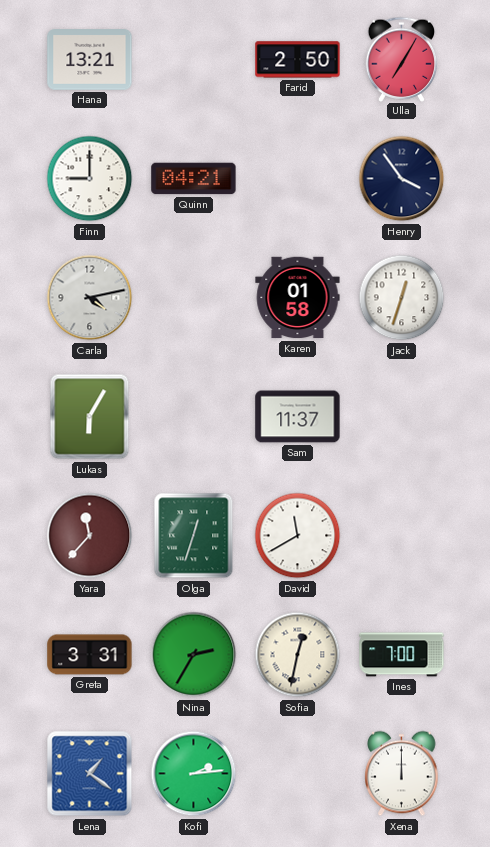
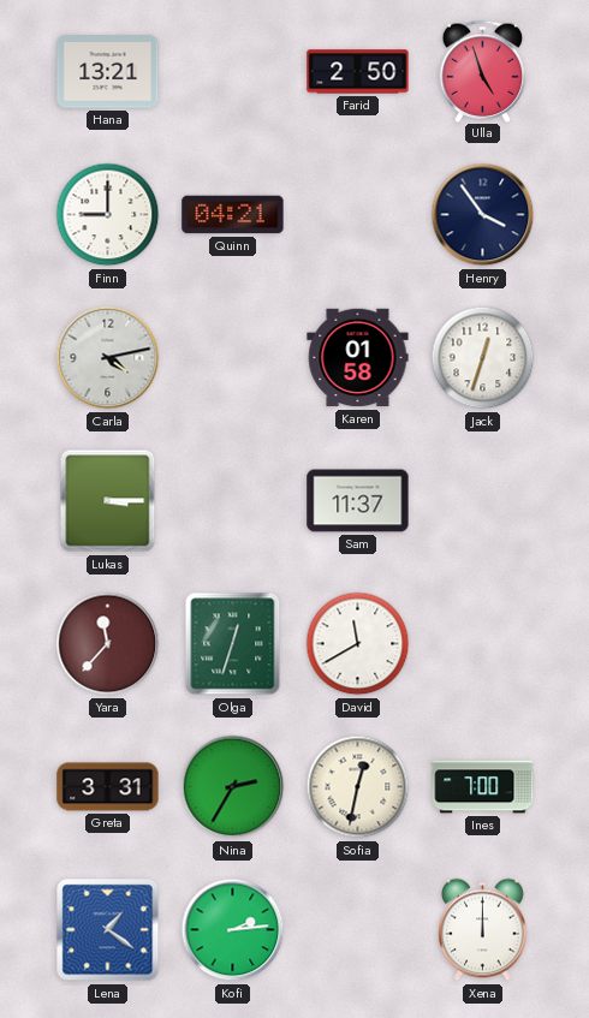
Ulla: 7:05 -> 4:57 (483, 71)
Lukas: 6:05 -> 3:15 (108, 501)
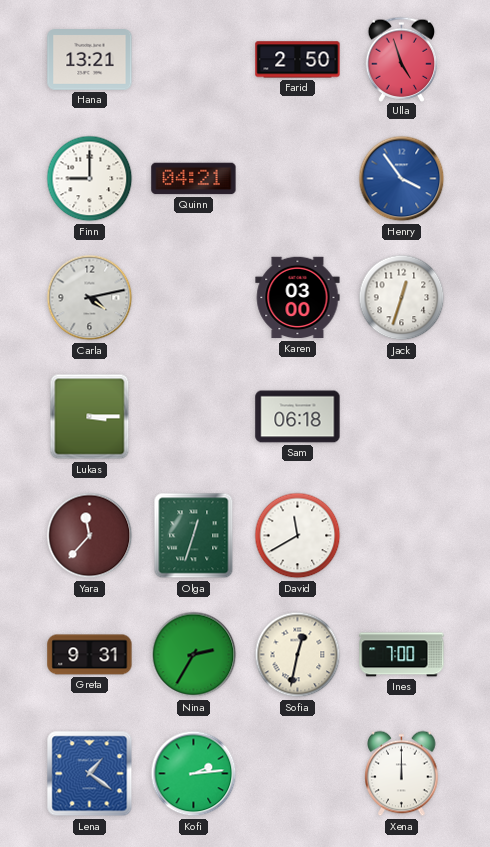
Henry dial: navy -> blue (402, 179)
Karen: 01:58 -> 03:00 (298, 298)
Sam: 11:37 -> 06:18 (298, 417)
Greta: 3:31 -> 9:31 (90, 655)
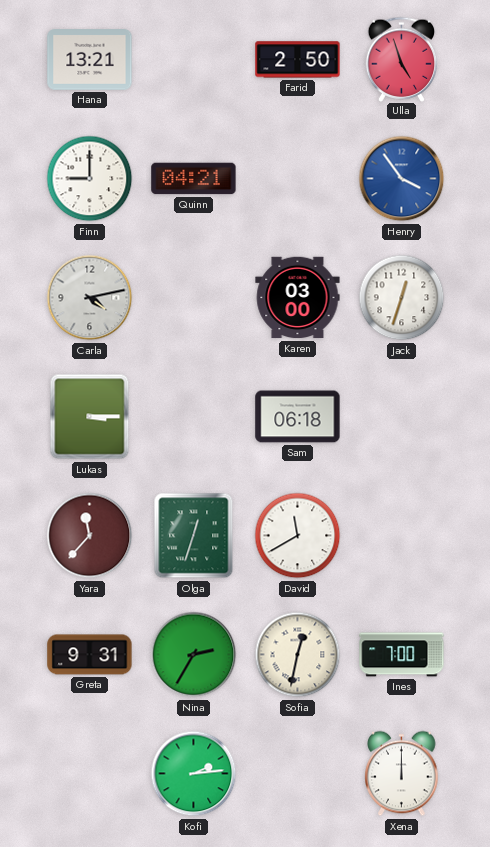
Lena: 1:21 -> none (90, 774)
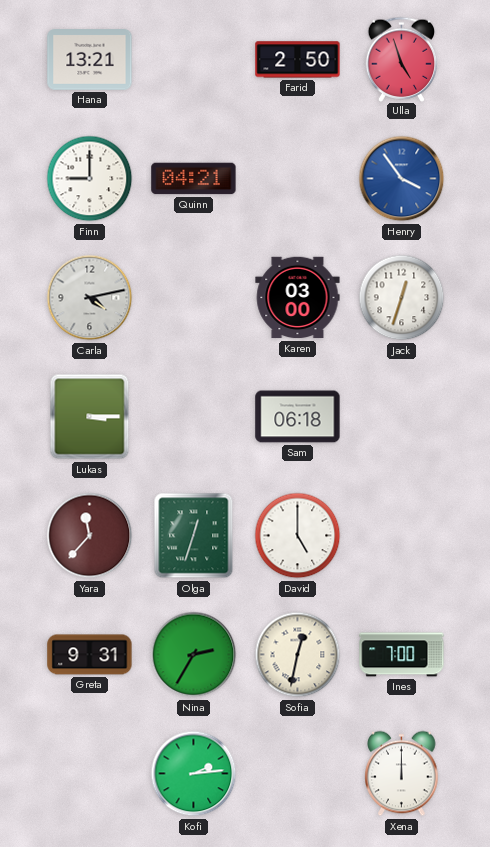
David: 11:40 -> 5:00 (298, 536)
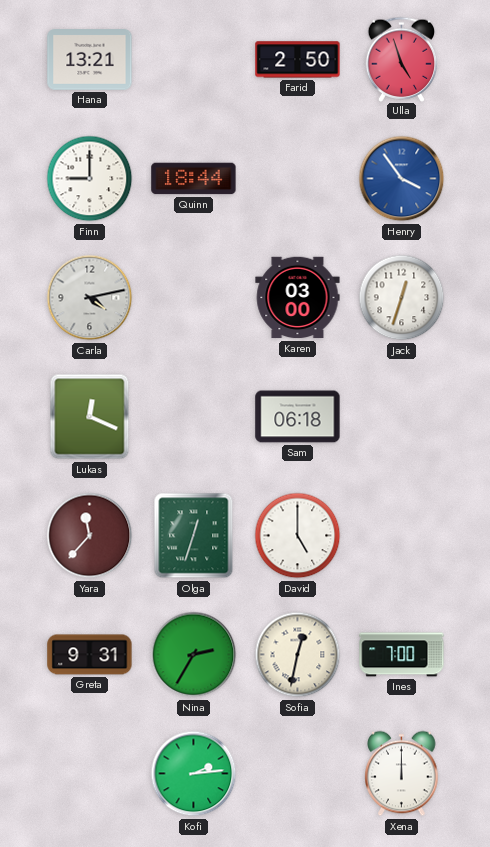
Quinn: 04:21 -> 18:44 (194, 179)
Lukas: 3:15 -> 12:19 (90, 417)
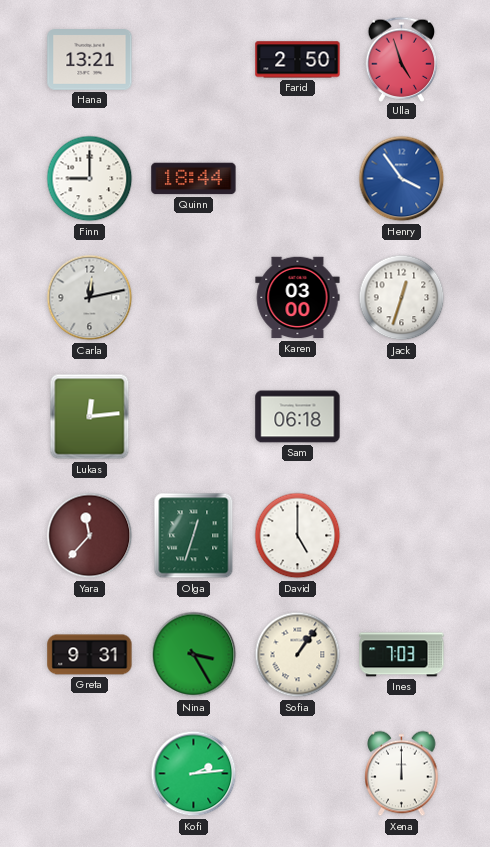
Carla: 4:13 -> 12:13 (90, 298)
Lukas: 12:19 -> 12:14 (90, 417)
Nina: 2:35 -> 3:25 (194, 655)
Sofia: 12:32 -> 1:06 (298, 655)
Ines: 7:00 -> 7:03 (402, 655)
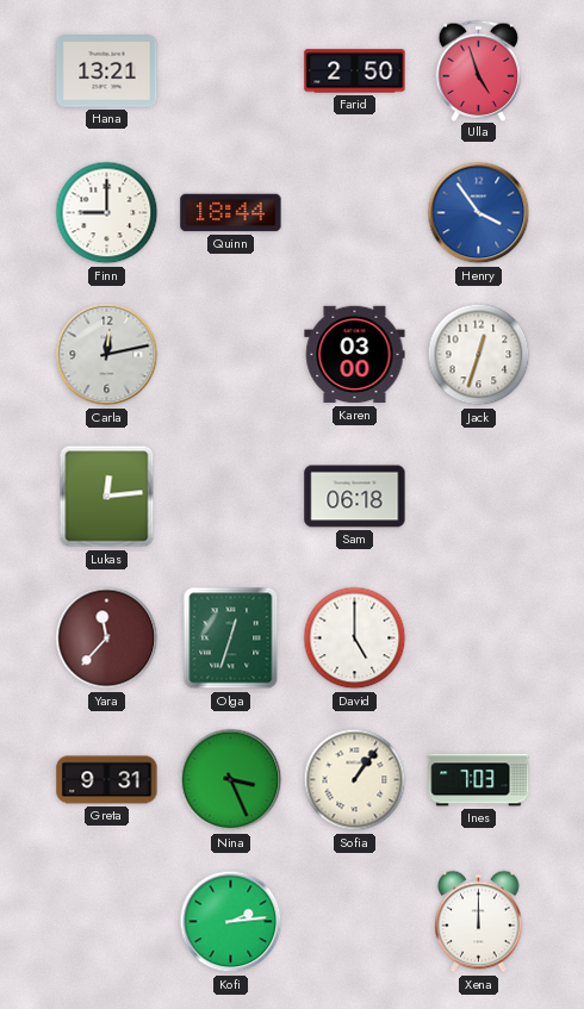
Nina: 3:25 -> 3:26 (231, 780)
